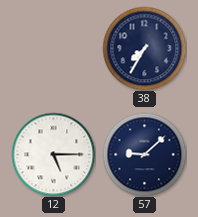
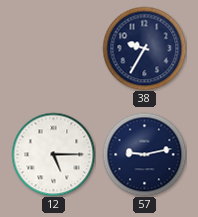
38: 7:35 -> 9:35 (144, 48)
57: 9:08 -> 9:13 (144, 154)
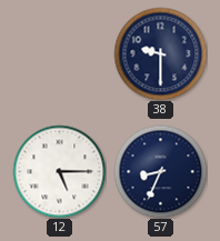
38: 9:35 -> 9:30 (160, 53)
57: 9:13 -> 8:34 (160, 171)
